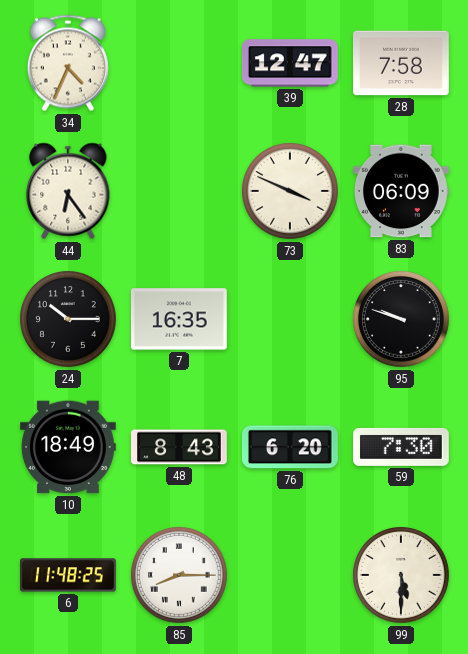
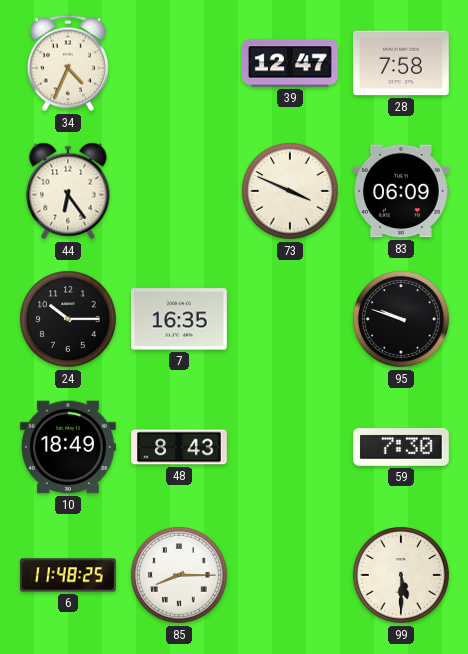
76: 6:20 -> none (290, 447)
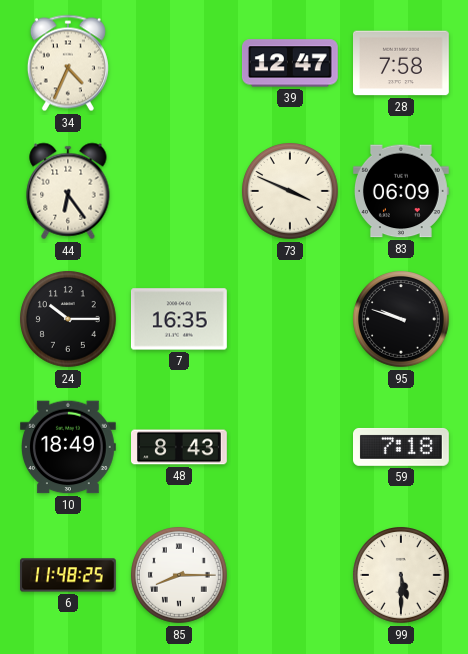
59: 7:30 -> 7:18 (402, 447)
